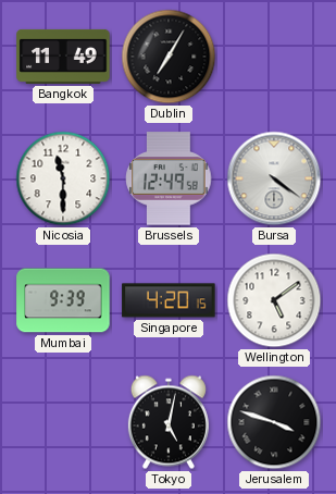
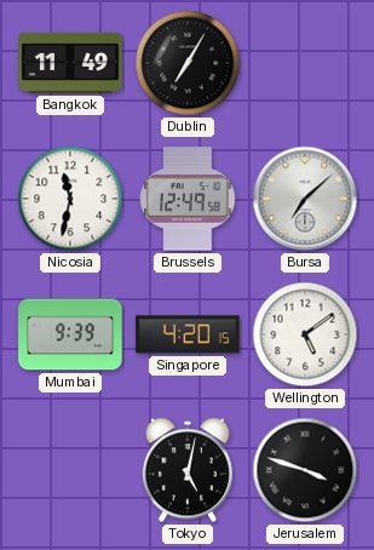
Nicosia: 11:30 -> 11:32 (70, 199)
Bursa: 4:21 -> 7:08 (305, 199)
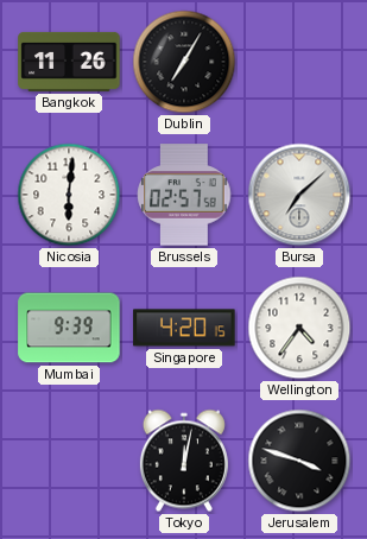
Bangkok: 11:49 -> 11:26 (69, 62)
Nicosia: 11:32 -> 6:01 (69, 195)
Brussels: 12:49 -> 02:57 (184, 195)
Wellington: 5:09 -> 4:36 (299, 328)
Tokyo: 5:02 -> 12:02 (184, 461)
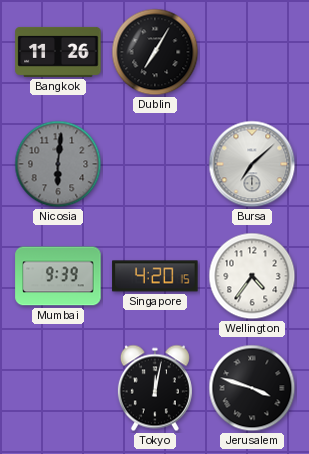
Nicosia dial: white -> grey (58, 164)
Brussels: 02:57 -> none (184, 195)
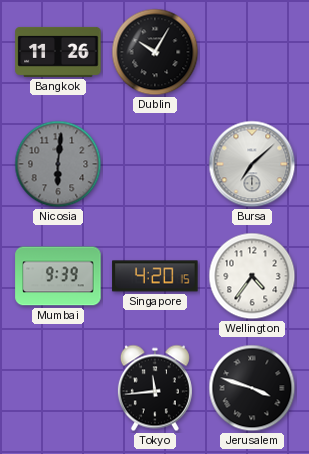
Dublin: 7:05 -> 10:05 (155, 52)
Tokyo: 12:02 -> 11:44 (155, 388)
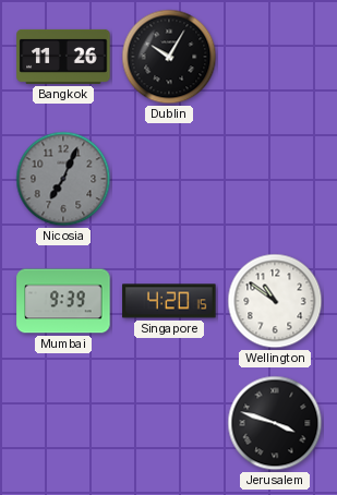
Nicosia: 6:01 -> 7:04 (63, 179)
Bursa: 7:08 -> none (252, 164)
Wellington: 4:36 -> 10:51 (275, 301)
Tokyo: 11:44 -> none (155, 388)
